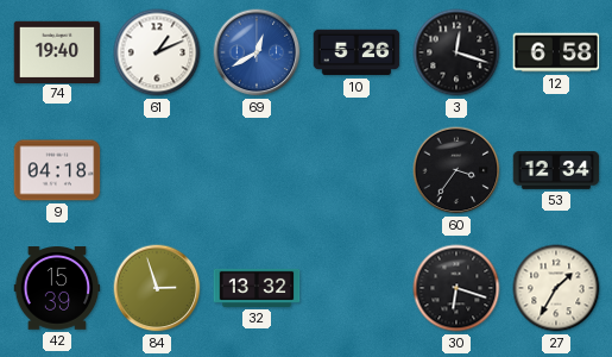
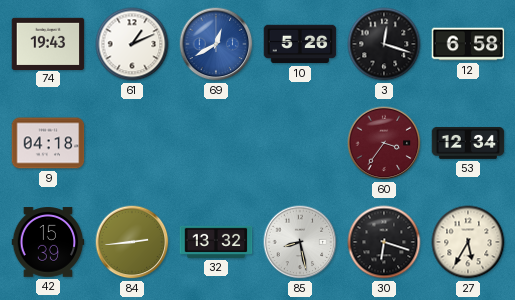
74: 19:40 -> 19:43 (48, 43)
60 dial: black -> burgundy (384, 143)
84: 2:57 -> 2:44 (132, 242)
85: none -> 8:28 (300, 242)
27: 1:35 -> 5:35 (468, 242)
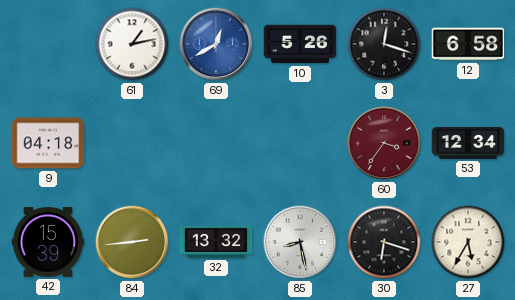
74: 19:43 -> none (48, 43)
61: 1:11 -> 1:13 (132, 44)
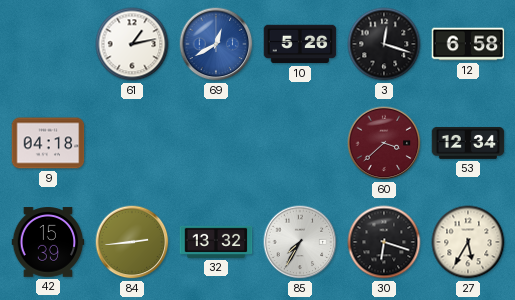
60: 3:36 -> 3:38 (384, 143)
85: 8:28 -> 7:35 (300, 242)
